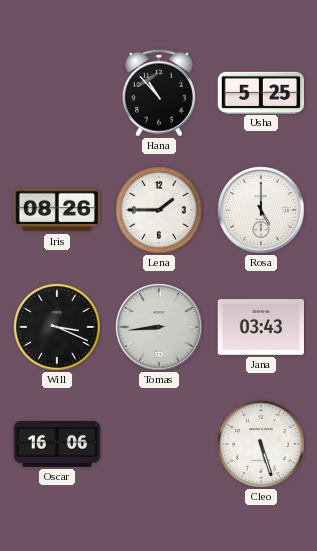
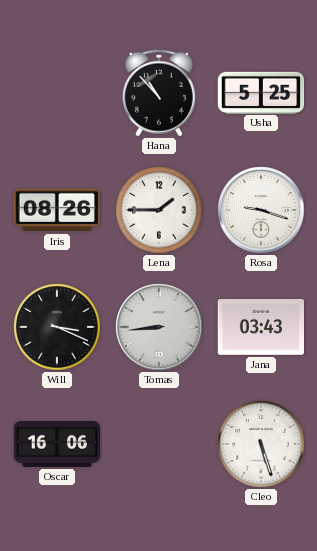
Rosa: 5:00 -> 9:18 (261, 210)
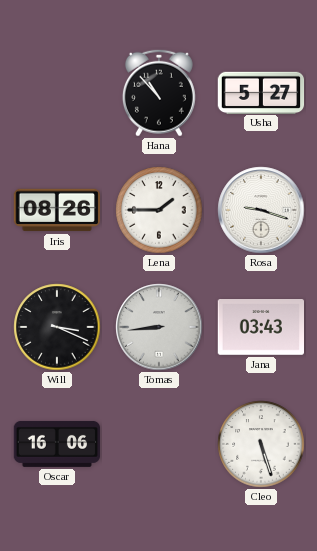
Usha: 5:25 -> 5:27 (261, 92)
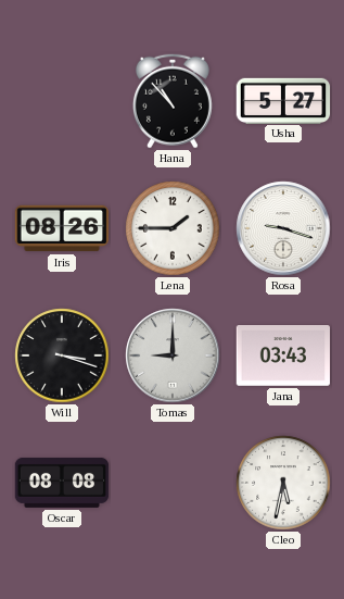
Will: 3:19 -> 3:18 (62, 355)
Tomas: 8:44 -> 9:00 (173, 355)
Oscar: 16:06 -> 08:08 (62, 483)
Cleo: 5:27 -> 5:32 (283, 483)
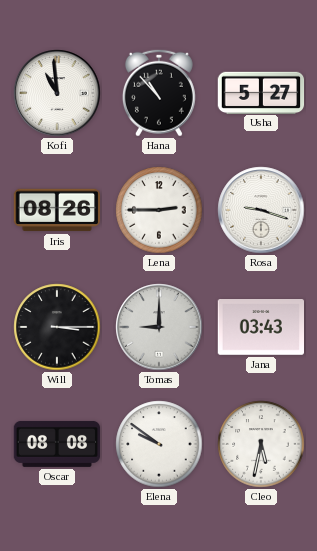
Kofi: none -> 10:59 (57, 93)
Lena: 1:45 -> 2:45 (159, 210)
Will: 3:18 -> 3:15 (57, 327)
Elena: none -> 9:51 (159, 444)
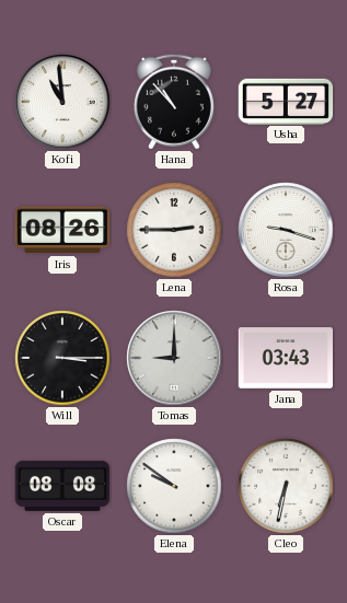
Cleo: 5:32 -> 6:32 (286, 486)
